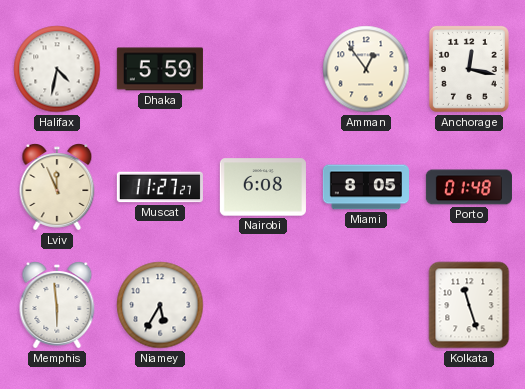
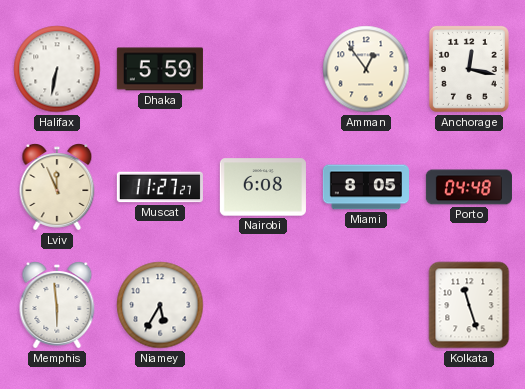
Halifax: 4:32 -> 6:32 (57, 69)
Porto: 01:48 -> 04:48 (469, 187)
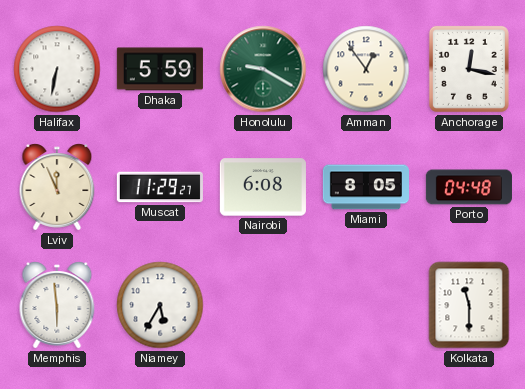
Honolulu: none -> 9:20 (263, 69)
Muscat: 11:27 -> 11:29 (160, 187)
Kolkata: 11:27 -> 11:30 (469, 305)
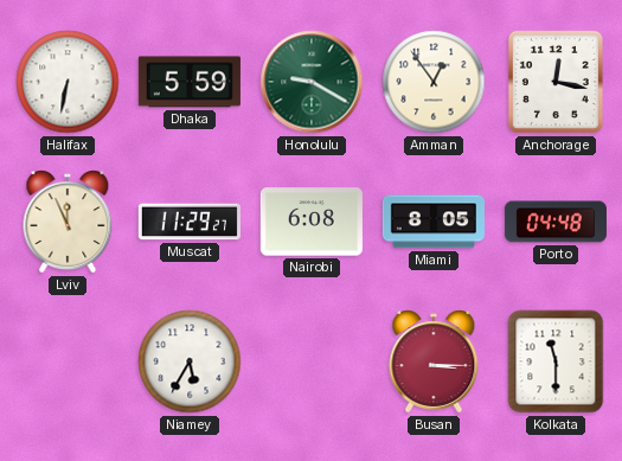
Memphis: 5:59 -> none (57, 305)
Busan: none -> 3:15 (434, 361)
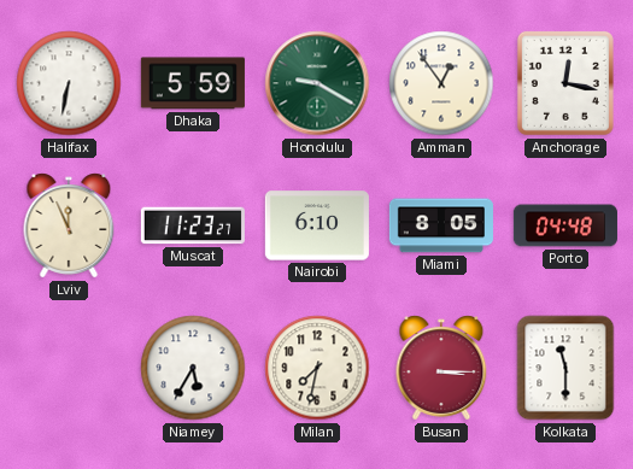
Muscat: 11:29 -> 11:23 (193, 225)
Nairobi: 6:08 -> 6:10 (317, 225)
Milan: none -> 7:32 (317, 368)
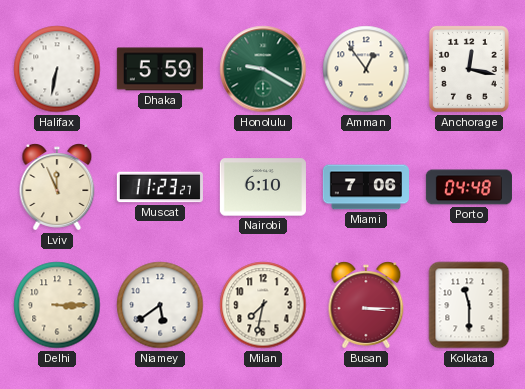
Miami: 8:05 -> 7:06 (366, 187)
Delhi: none -> 3:15 (57, 305)
Niamey: 5:35 -> 5:39 (160, 305)
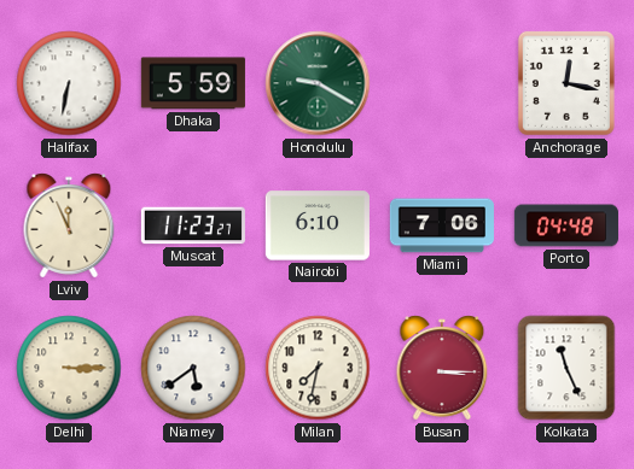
Amman: 12:54 -> none (366, 69)
Kolkata: 11:30 -> 11:26 (566, 368)
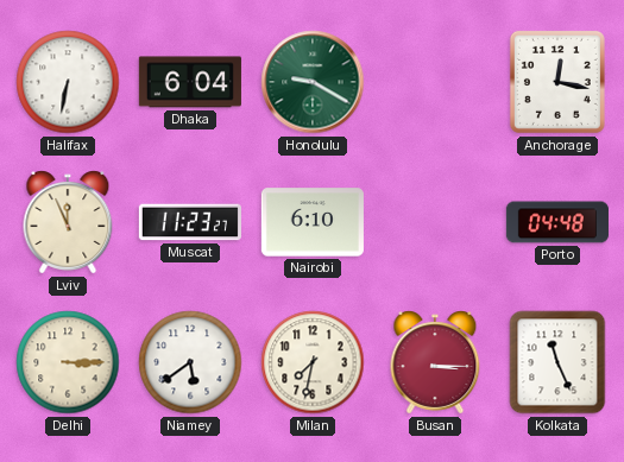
Dhaka: 5:59 -> 6:04 (190, 82)
Miami: 7:06 -> none (442, 225)
